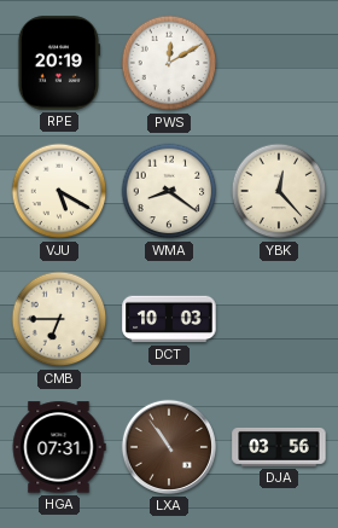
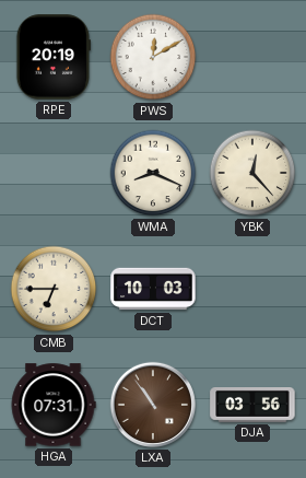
VJU: 5:20 -> none (59, 191)
WMA: 8:21 -> 8:19 (153, 173)
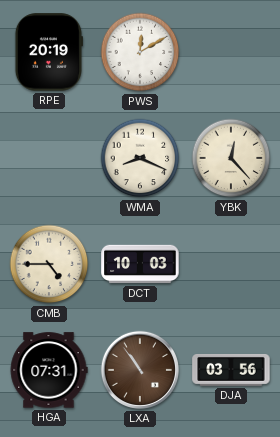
CMB: 6:45 -> 4:45 (49, 264)
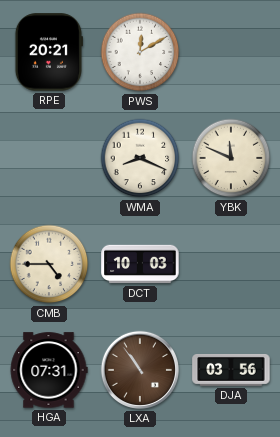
RPE: 20:19 -> 20:21 (49, 52)
YBK: 12:23 -> 11:49 (231, 158)
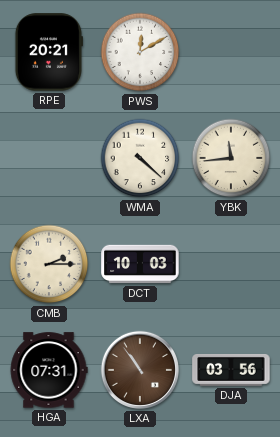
WMA: 8:19 -> 4:22 (140, 158)
YBK: 11:49 -> 11:44 (231, 158)
CMB: 4:45 -> 2:15 (49, 264)
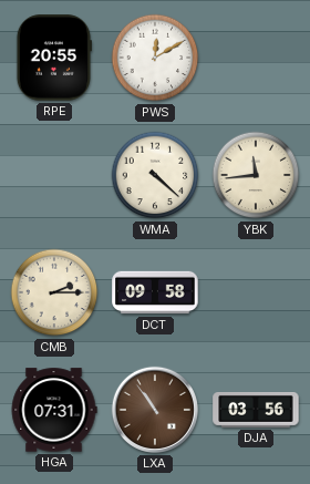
RPE: 20:21 -> 20:55 (54, 58)
DCT: 10:03 -> 09:58 (155, 292)
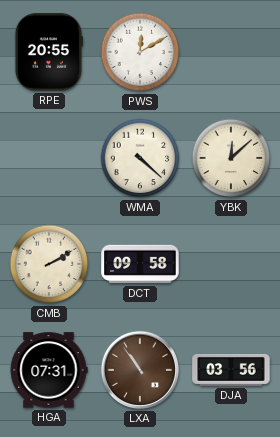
YBK: 11:44 -> 12:08 (231, 158)
CMB: 2:15 -> 2:10 (49, 264)
